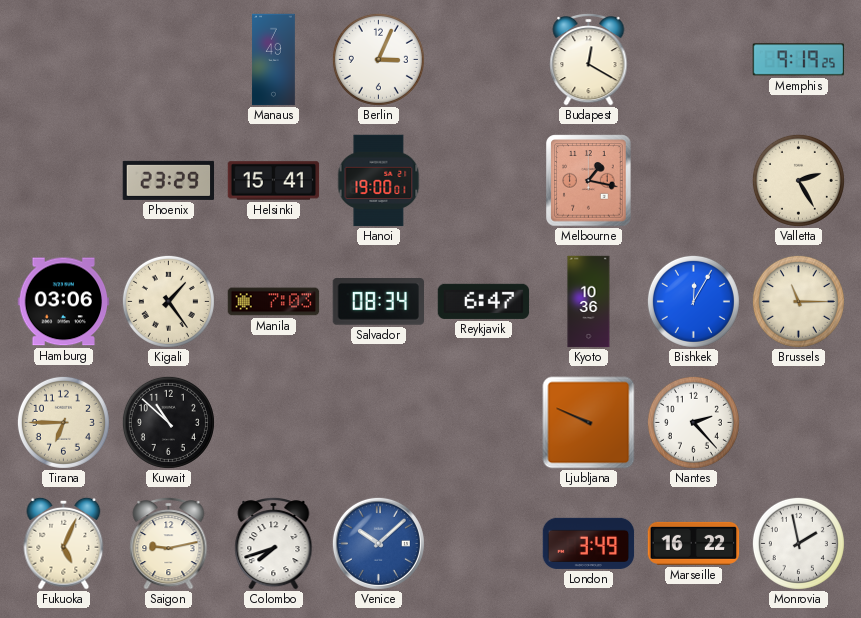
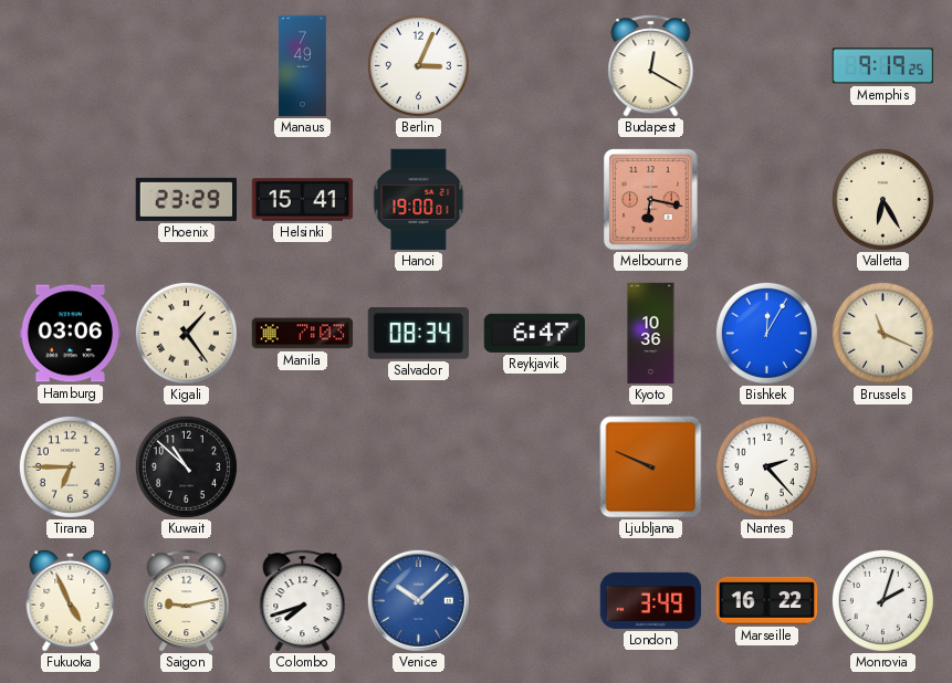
Melbourne: 1:17 -> 6:17 (651, 200)
Valletta: 2:25 -> 6:25 (882, 199)
Brussels: 11:15 -> 11:19 (882, 333)
Fukuoka: 5:04 -> 4:56 (71, 600)
Monrovia: 1:58 -> 2:03 (882, 600)
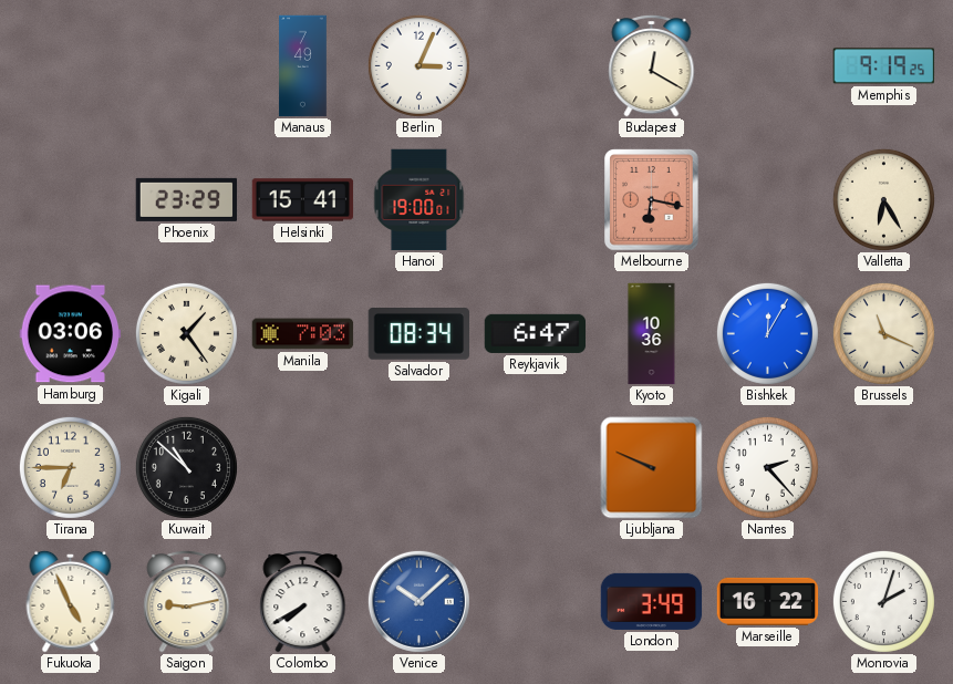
Colombo: 7:42 -> 7:40 (303, 602)
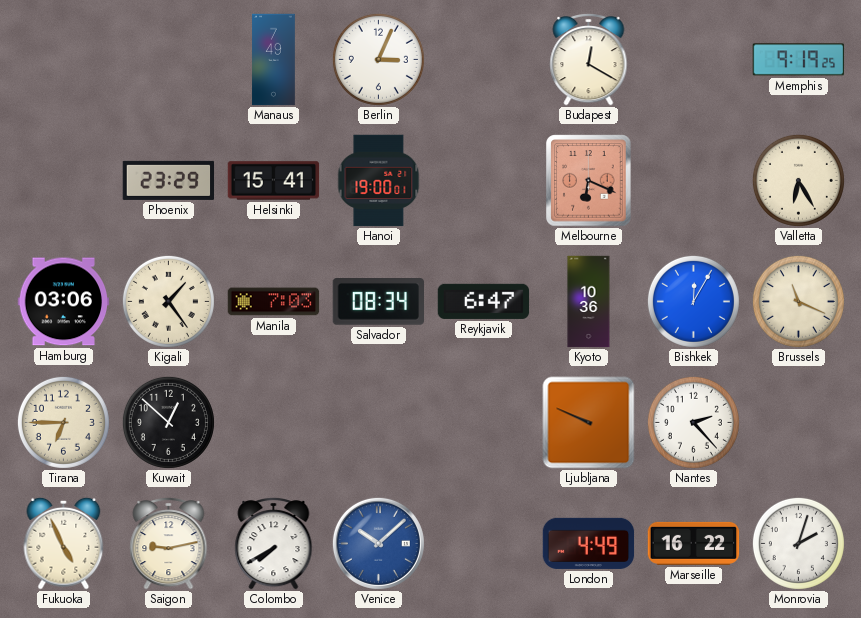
Melbourne: 6:17 -> 6:19 (589, 181)
Kuwait: 10:52 -> 12:52 (168, 422)
London: 3:49 -> 4:49 (589, 543)
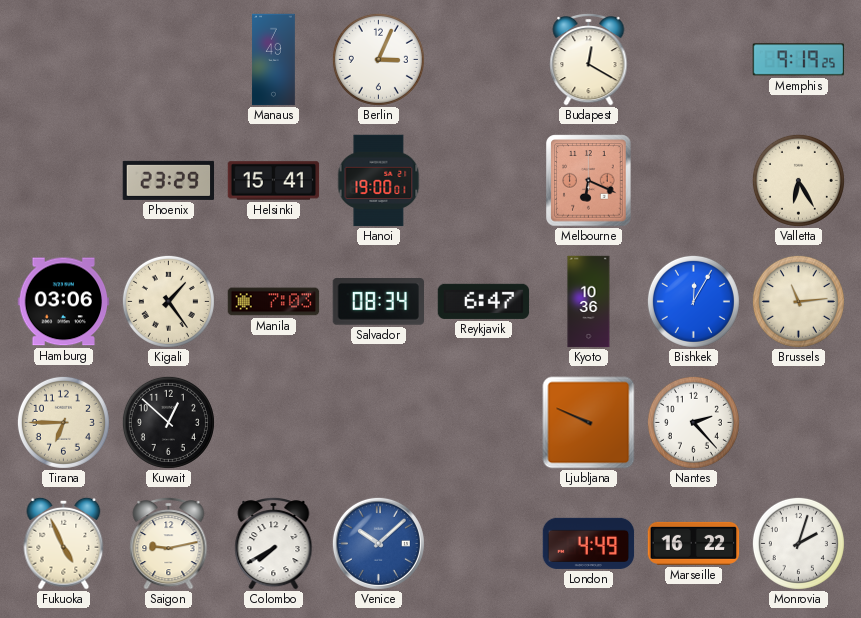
Brussels: 11:19 -> 11:14 (798, 301)
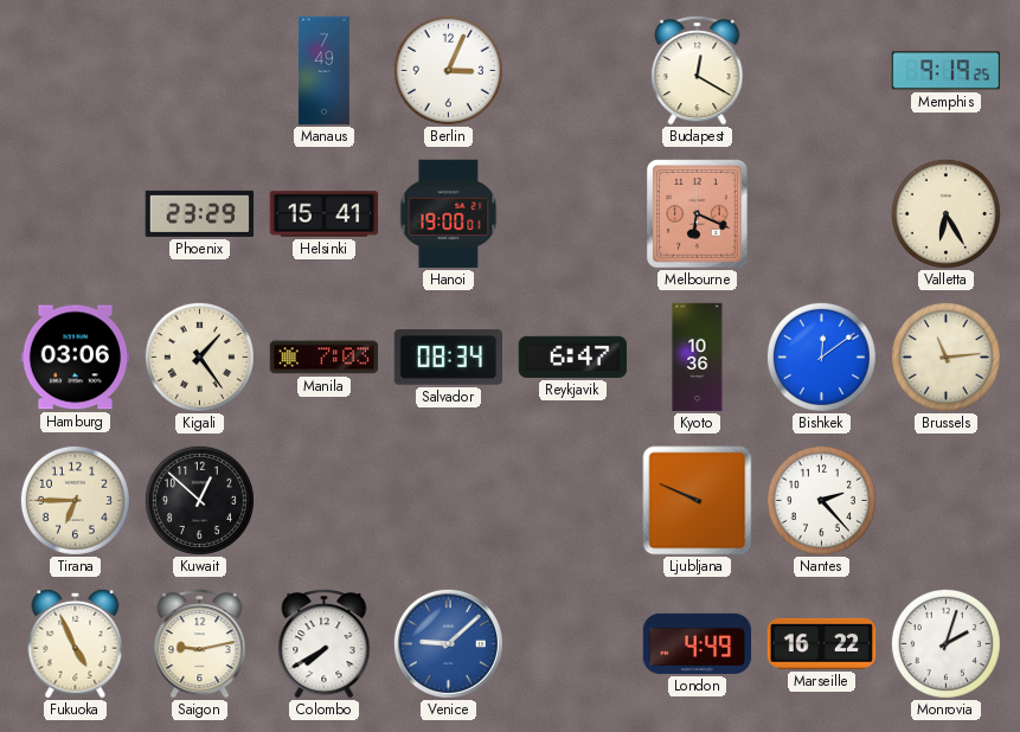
Bishkek: 12:05 -> 12:09 (821, 357)
Venice: 10:08 -> 9:08 (448, 643)
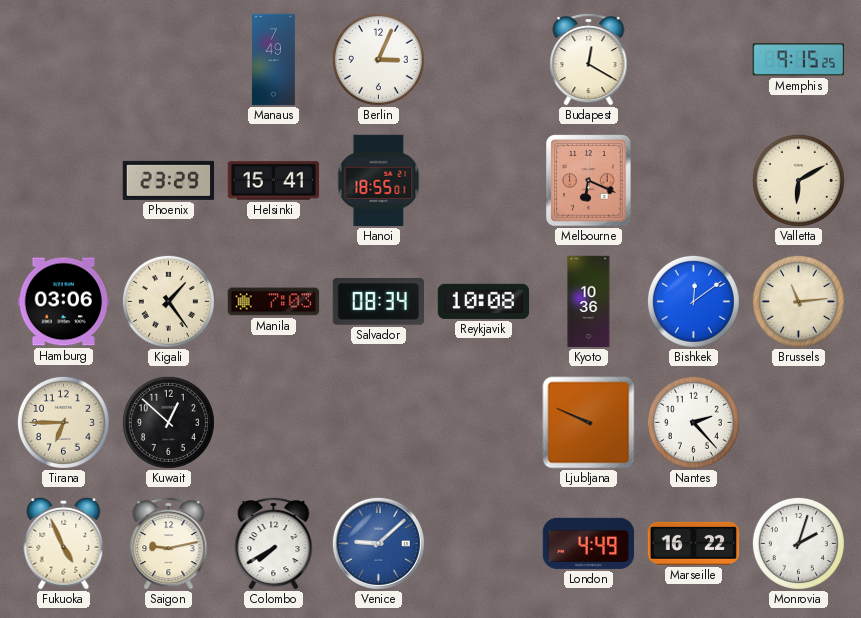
Memphis: 9:19 -> 9:15 (799, 60)
Hanoi: 19:00 -> 18:55 (379, 181)
Valletta: 6:25 -> 6:10 (798, 180)
Reykjavik: 6:47 -> 10:08 (484, 301)
